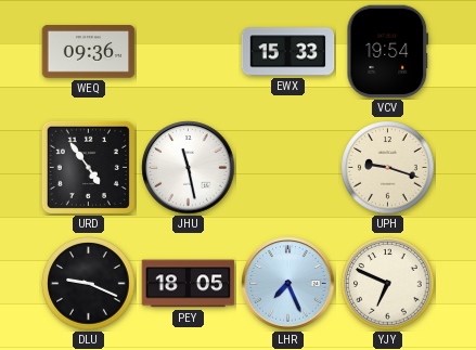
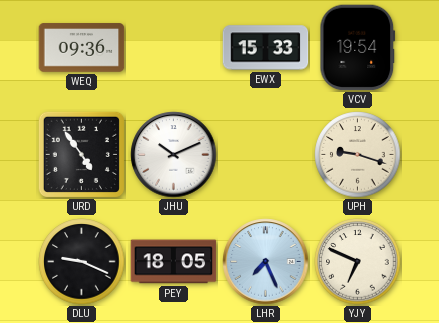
JHU: 11:28 -> 10:11 (174, 155)
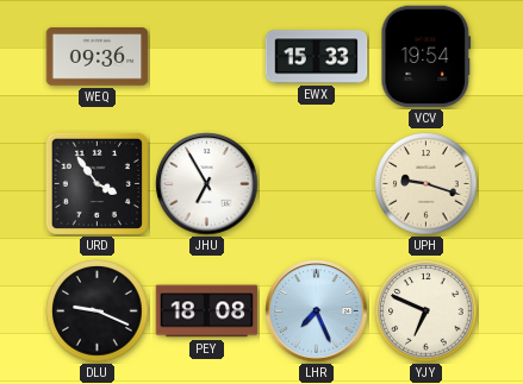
URD: 4:54 -> 3:54 (96, 183)
JHU: 10:11 -> 6:55 (207, 184)
PEY: 18:05 -> 18:08 (207, 311)
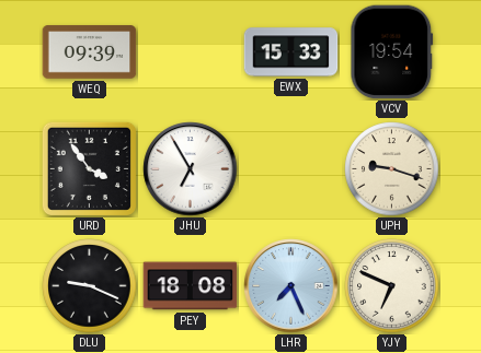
WEQ: 09:36 -> 09:39 (90, 52)
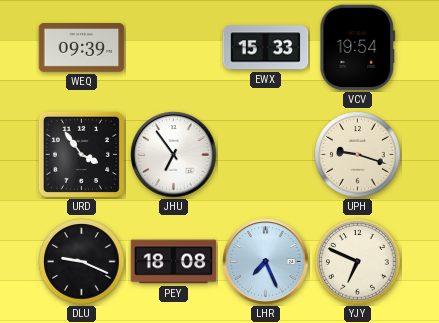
JHU: 6:55 -> 6:54 (174, 155)
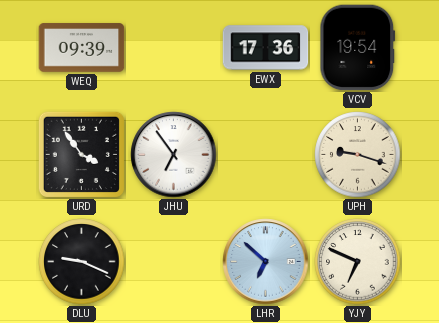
EWX: 15:33 -> 17:36 (266, 48)
PEY: 18:08 -> none (174, 262)
LHR: 7:26 -> 6:52 (266, 262)
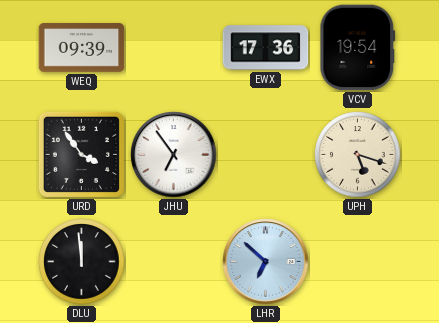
UPH: 9:18 -> 5:18 (358, 155)
DLU: 9:19 -> 11:59 (82, 262)
YJY: 6:49 -> none (358, 262)
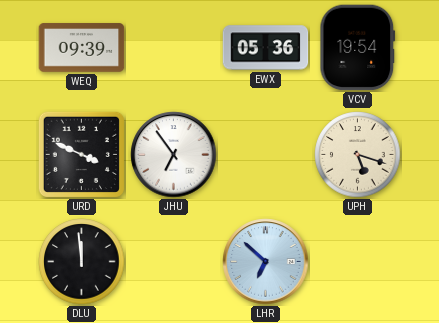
EWX: 17:36 -> 05:36 (266, 48)
URD: 3:54 -> 3:49 (81, 154)
